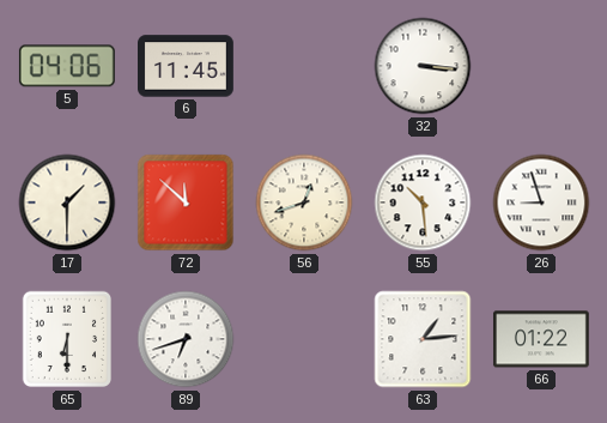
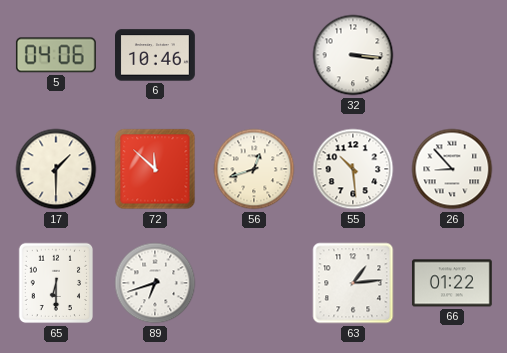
6: 11:45 -> 10:46 (156, 55)
26: 8:57 -> 8:53 (452, 169)
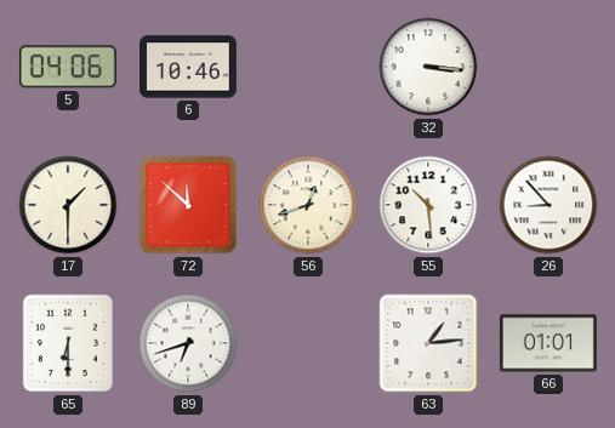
66: 01:22 -> 01:01 (548, 343)
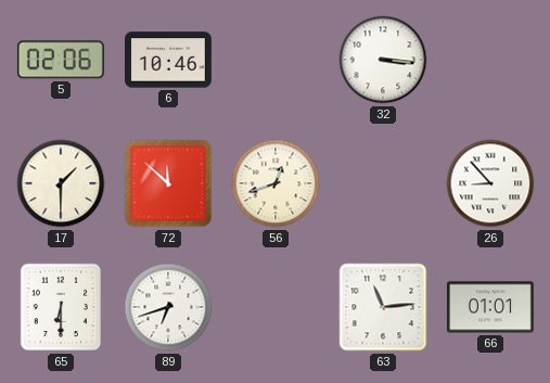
5: 04:06 -> 02:06 (61, 60)
55: 10:29 -> none (428, 205)
63: 1:14 -> 11:14 (383, 307)
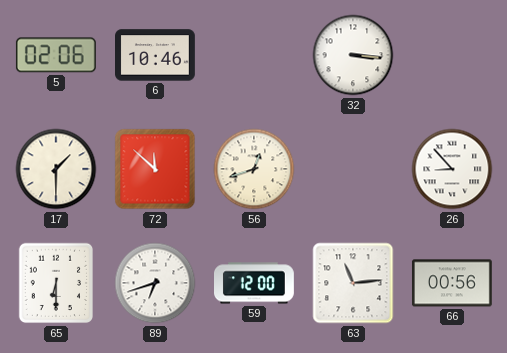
59: none -> 12:00 (255, 283)
66: 01:01 -> 00:56 (452, 283)
